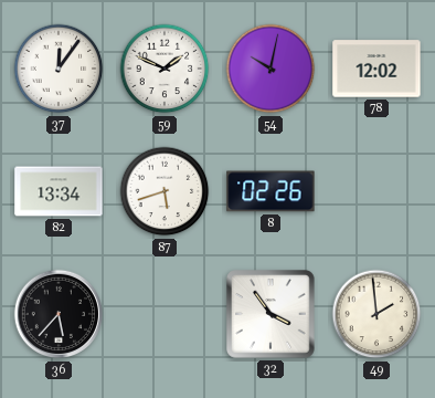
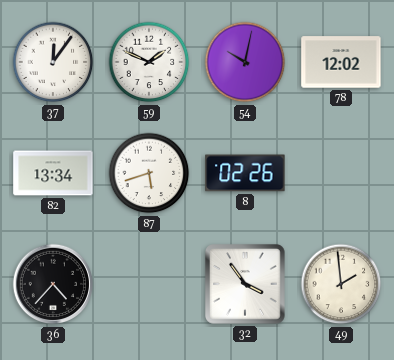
36: 5:37 -> 4:37 (53, 284)
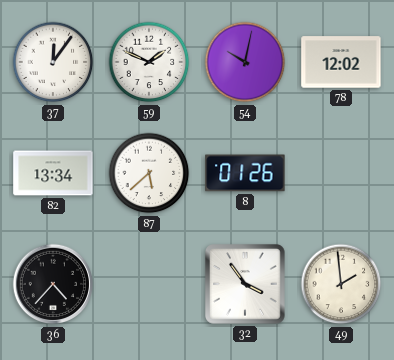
87: 5:42 -> 5:38 (149, 173)
8: 02:26 -> 01:26 (245, 173)
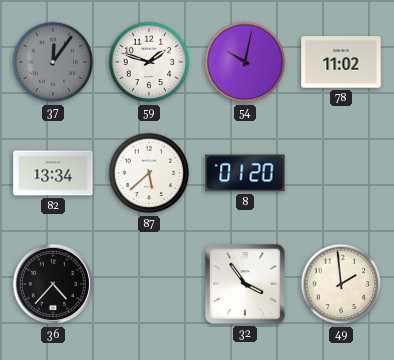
37 dial: white -> grey (53, 62)
59: 1:49 -> 1:48 (149, 62)
78: 12:02 -> 11:02 (341, 62)
8: 01:26 -> 01:20 (245, 173)
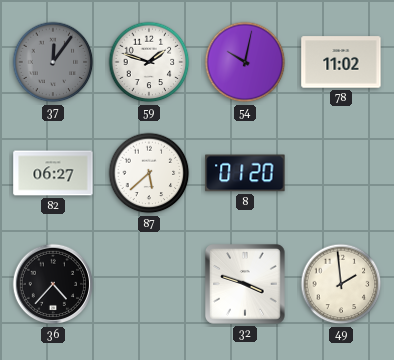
82: 13:34 -> 06:27 (53, 173)
32: 3:54 -> 3:48 (245, 284)
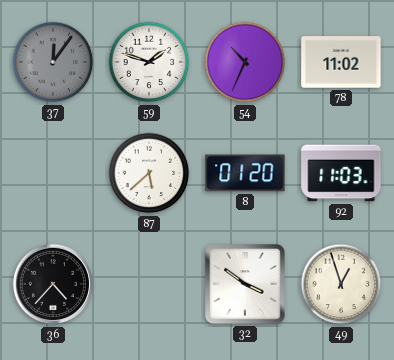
54: 10:02 -> 10:34 (245, 62)
82: 06:27 -> none (53, 173)
92: none -> 11:03 (341, 173)
32: 3:48 -> 3:51 (245, 284)
49: 1:59 -> 12:57 (341, 284)
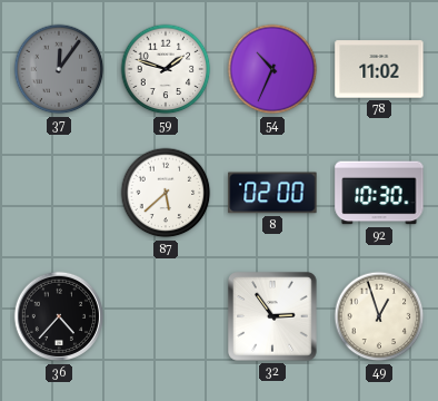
8: 01:20 -> 02:00 (272, 193)
92: 11:03 -> 10:30 (379, 193)
32: 3:51 -> 2:54 (272, 316)
